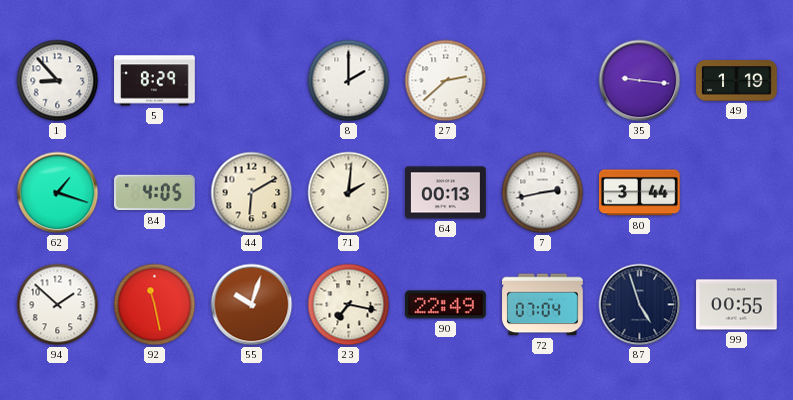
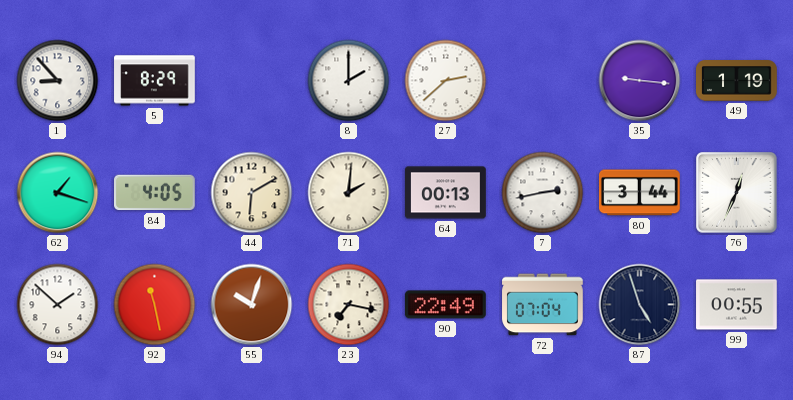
76: none -> 12:34 (737, 193)
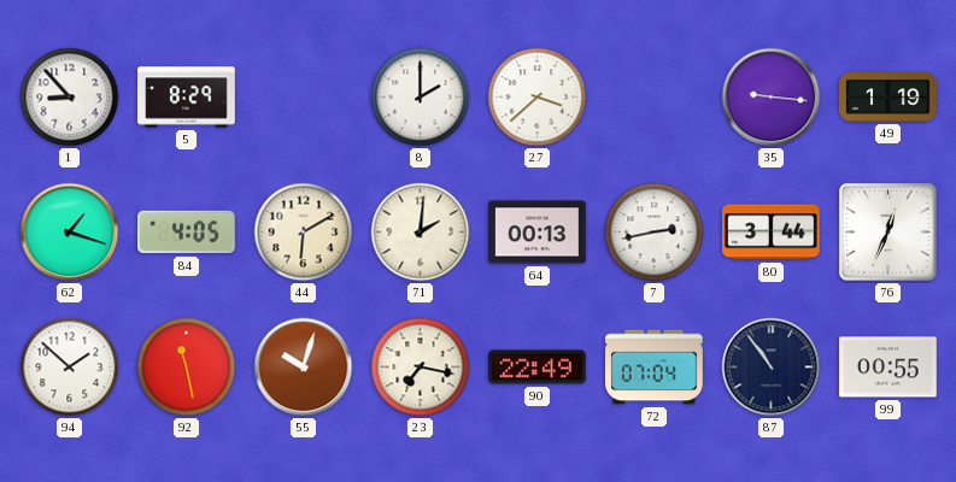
27: 2:38 -> 3:38 (538, 98)
87: 4:57 -> 10:54 (772, 368)
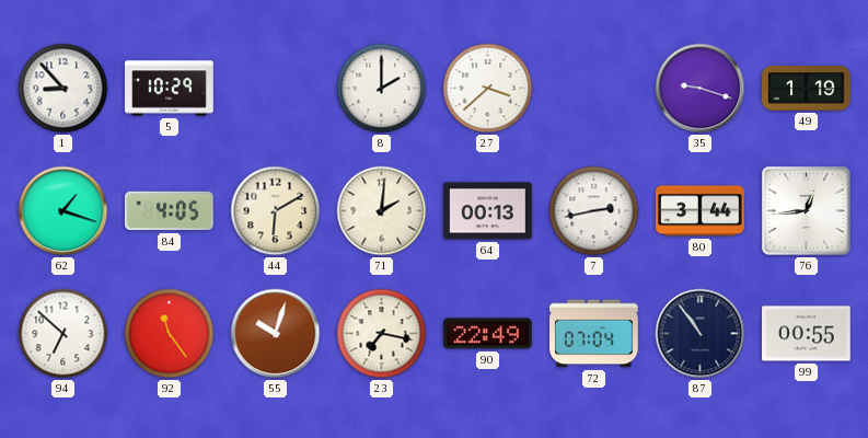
5: 8:29 -> 10:29 (170, 89)
35: 9:16 -> 9:18 (701, 89)
76: 12:34 -> 12:44 (807, 211)
94: 1:52 -> 6:52 (63, 334)
92: 11:28 -> 11:24 (170, 334)
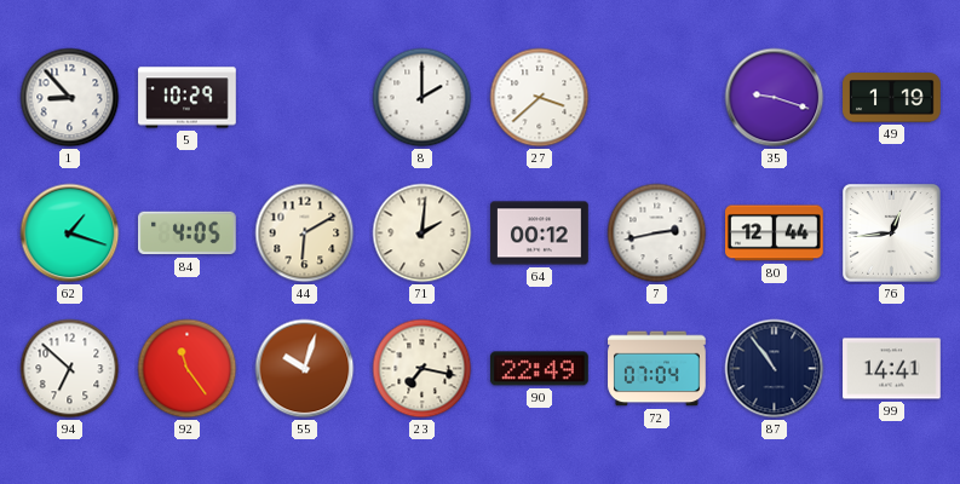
64: 00:13 -> 00:12 (540, 234)
80: 3:44 -> 12:44 (775, 234)
99: 00:55 -> 14:41 (892, 369)
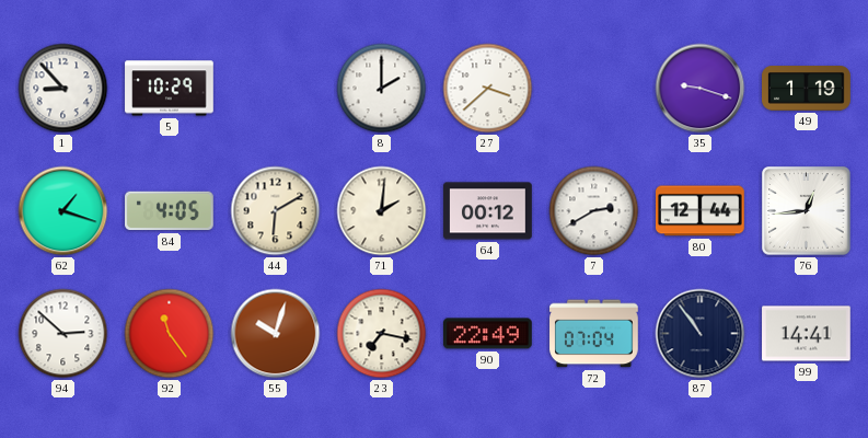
7: 2:43 -> 2:40 (594, 211)
94: 6:52 -> 2:52 (63, 334)
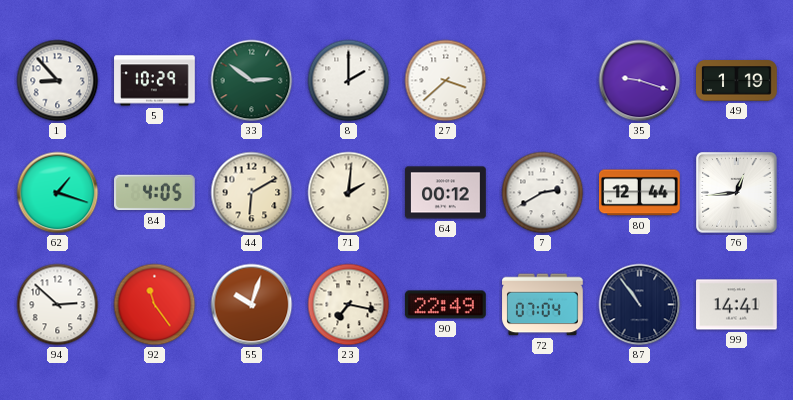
33: none -> 2:51 (252, 81)
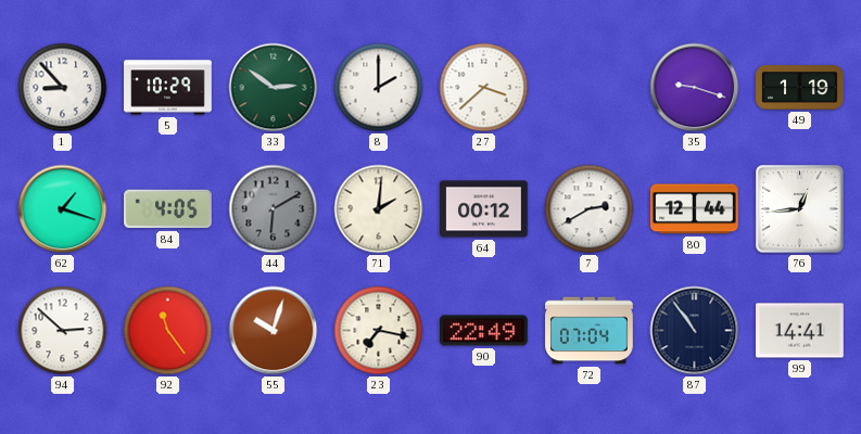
44 dial: cream -> grey (274, 209)
